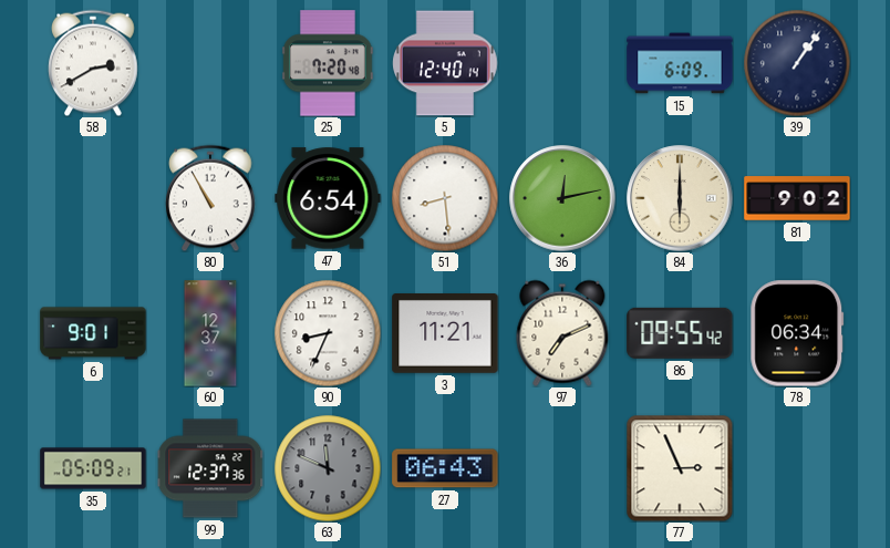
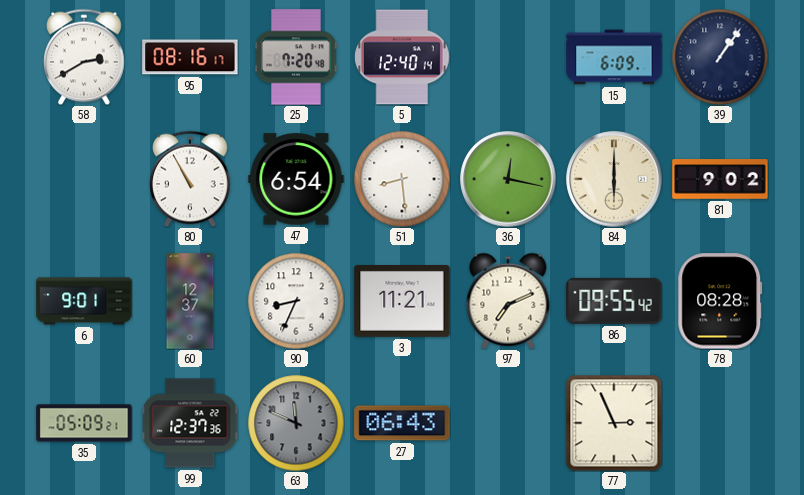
95: none -> 08:16 (190, 57)
36: 12:13 -> 12:17 (508, 179)
78: 06:34 -> 08:28 (720, 301)
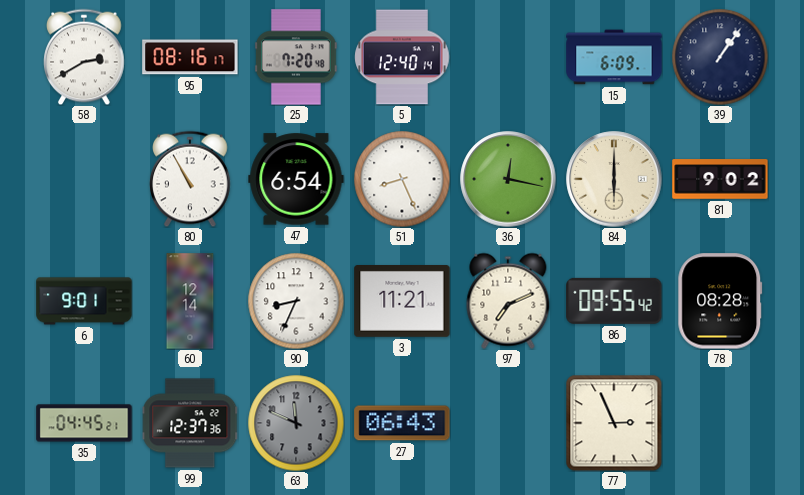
51: 8:29 -> 8:26 (402, 179)
60: 12:37 -> 12:14 (190, 301)
35: 05:09 -> 04:45 (84, 423)
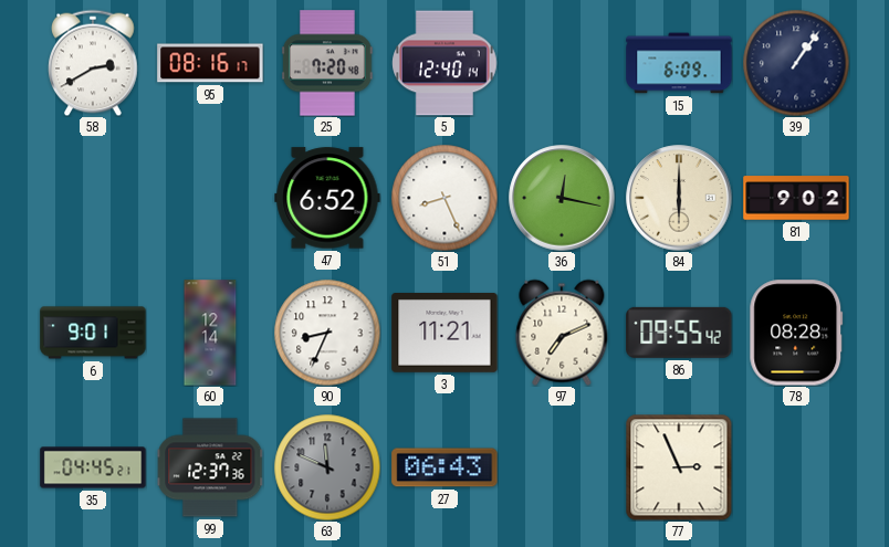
80: 10:55 -> none (190, 179)
47: 6:54 -> 6:52 (327, 198)
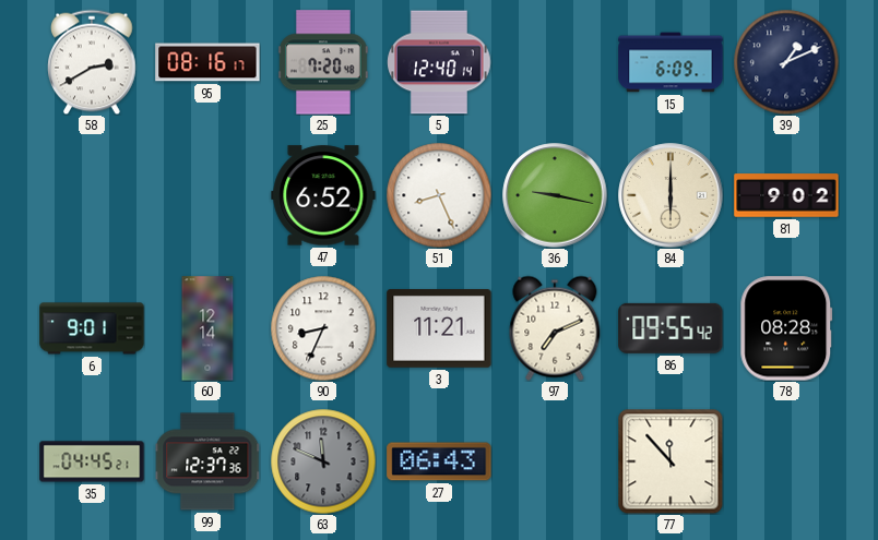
39: 1:06 -> 1:11 (786, 62)
36: 12:17 -> 9:17 (555, 195)
77: 2:56 -> 11:53 (671, 461)
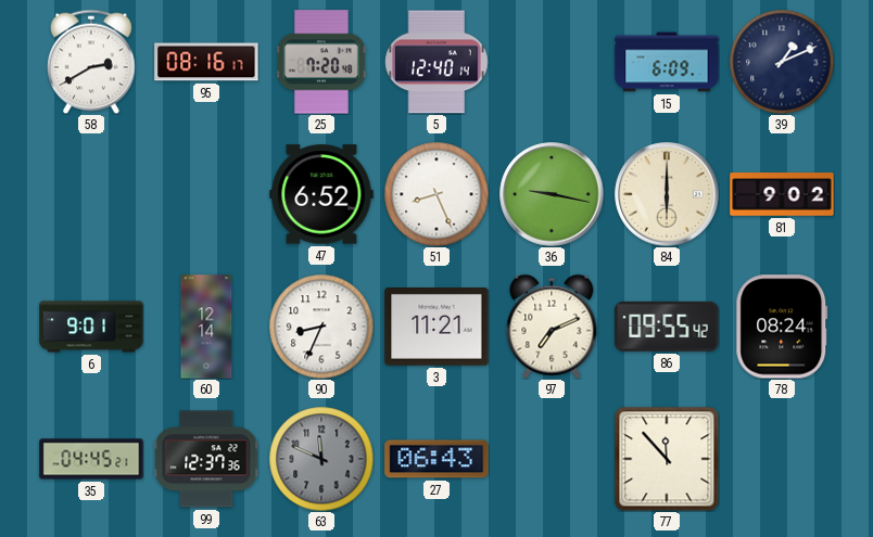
78: 08:28 -> 08:24 (782, 327)
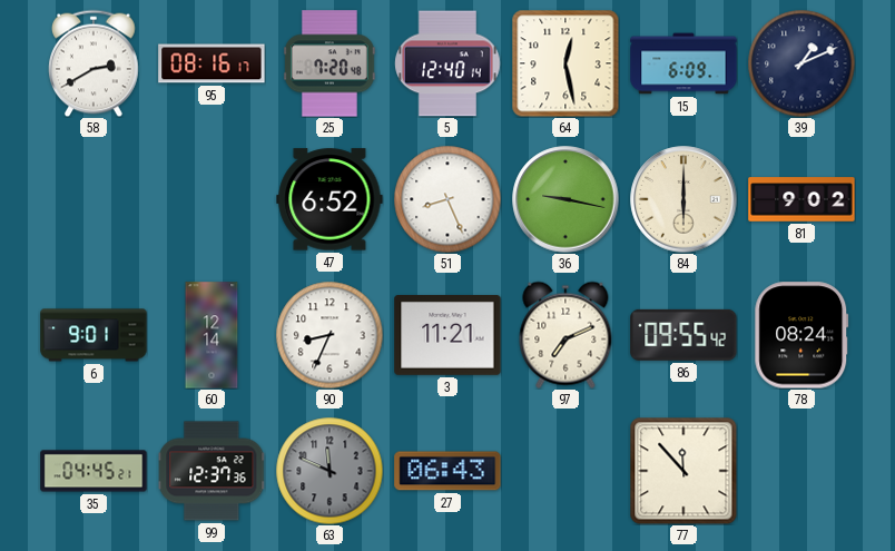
64: none -> 12:28 (565, 63)
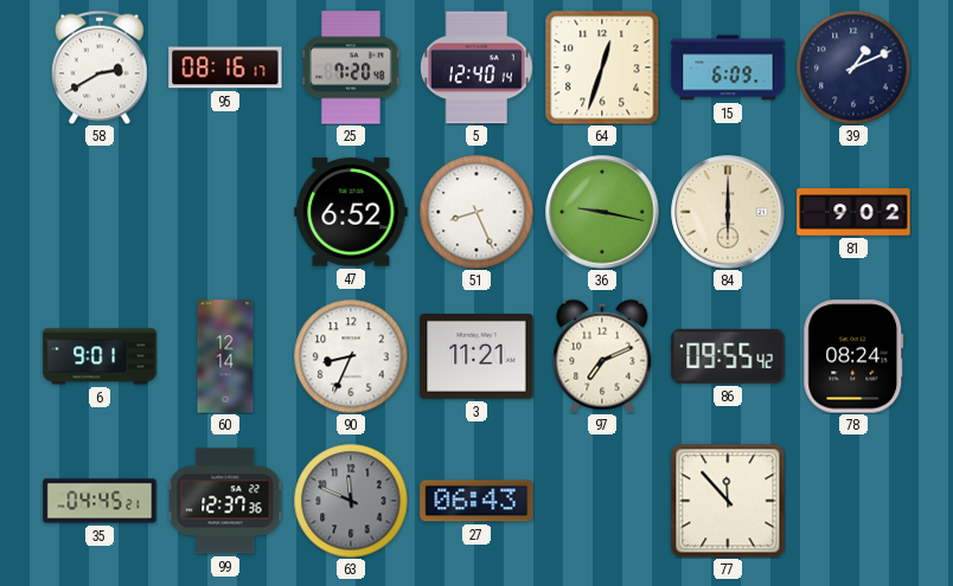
64: 12:28 -> 12:33 (602, 67)
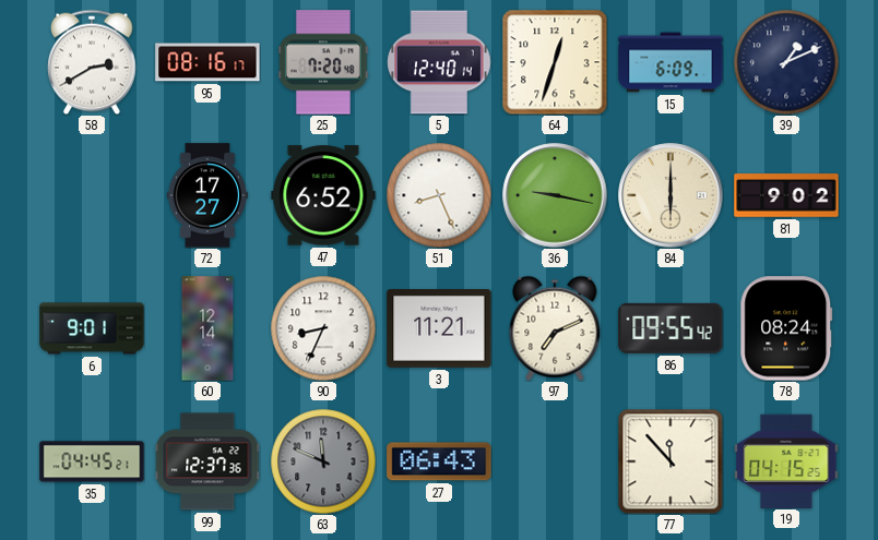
72: none -> 17:27 (207, 195)
19: none -> 04:15 (786, 460)
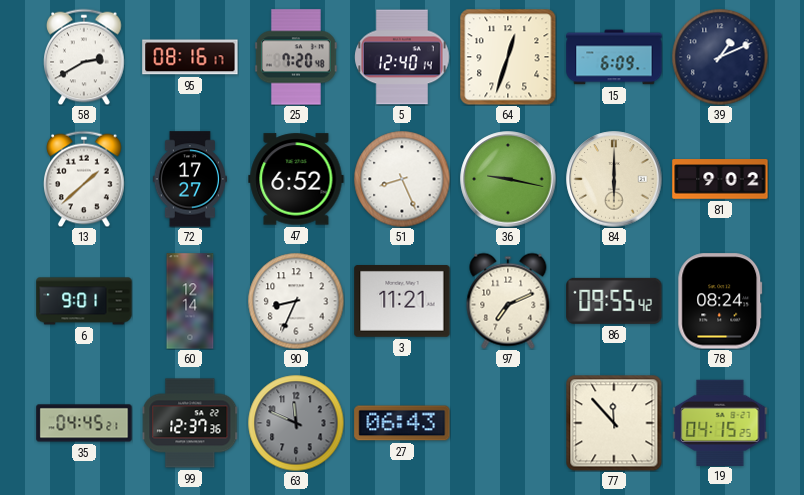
13: none -> 1:38 (84, 179)
